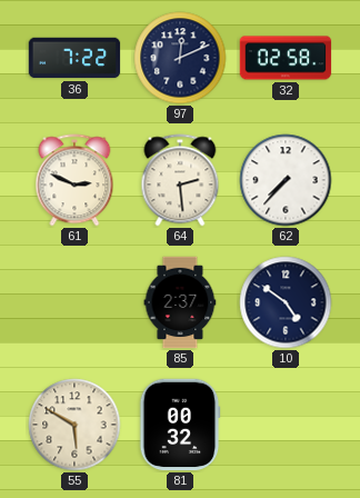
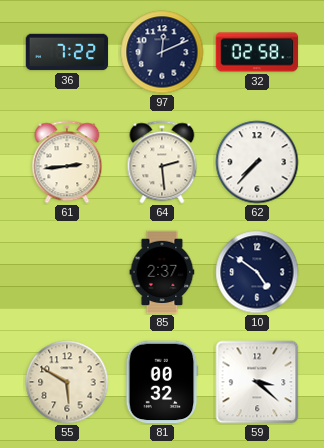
61: 2:49 -> 2:44 (67, 162)
59: none -> 3:22 (257, 382)
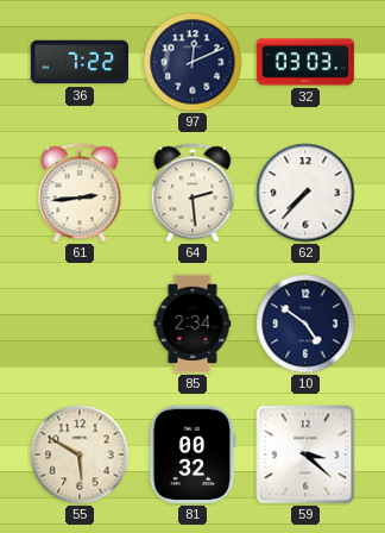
32: 02:58 -> 03:03 (305, 62)
85: 2:37 -> 2:34 (192, 324)
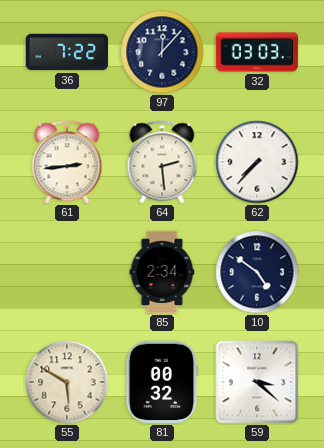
97: 12:11 -> 12:07 (162, 52)
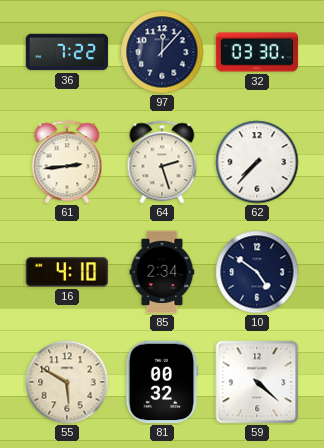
32: 03:03 -> 03:30 (257, 52)
64: 2:29 -> 2:27 (162, 162)
16: none -> 4:10 (67, 272)
59: 3:22 -> 4:22 (257, 382)
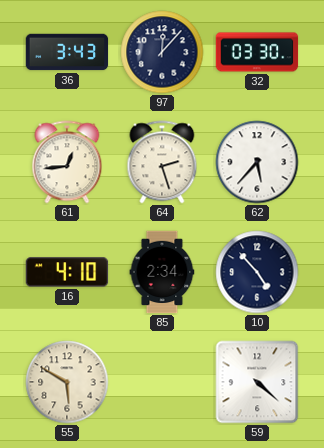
36: 7:22 -> 3:43 (67, 52)
61: 2:44 -> 12:44 (67, 162)
62: 7:37 -> 5:37 (257, 162)
10: 4:51 -> 4:53 (257, 272)
81: 00:32 -> none (162, 382)
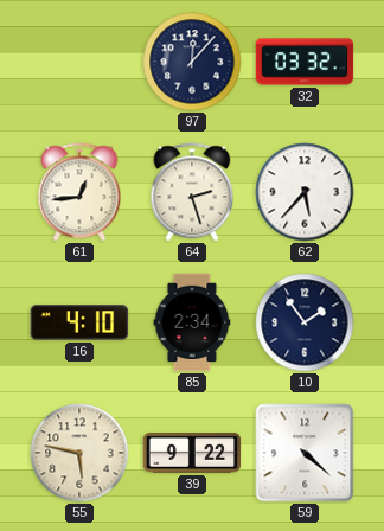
36: 3:43 -> none (67, 52)
32: 03:30 -> 03:32 (305, 62)
10: 4:53 -> 1:54 (305, 322)
55: 5:50 -> 5:47 (79, 453)
39: none -> 9:22 (192, 453)
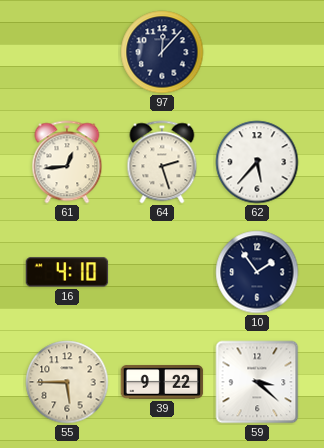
32: 03:32 -> none (305, 62)
85: 2:34 -> none (192, 322)
55: 5:47 -> 5:45 (67, 382)
59: 4:22 -> 3:22 (257, 382)
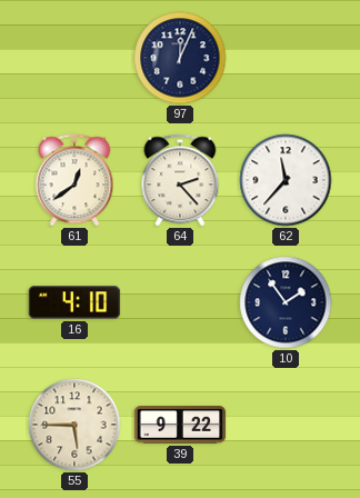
97: 12:07 -> 12:04 (180, 58)
61: 12:44 -> 12:39 (74, 180)
64: 2:27 -> 2:23 (180, 180)
62: 5:37 -> 11:37 (286, 180)
59: 3:22 -> none (257, 382)
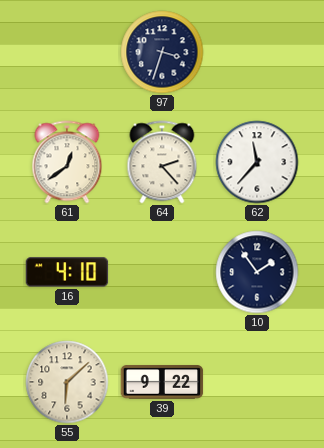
97: 12:04 -> 3:33 (162, 52)
55: 5:45 -> 6:08 (67, 382)
